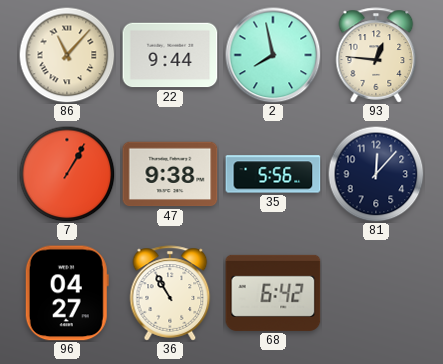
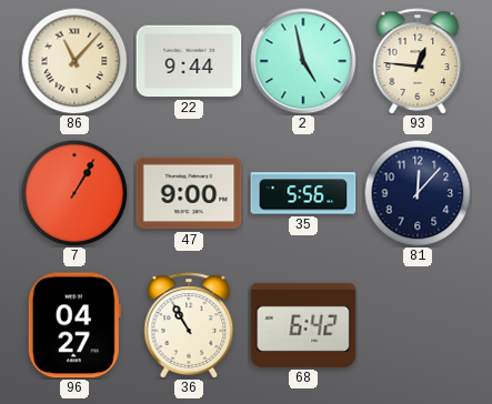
2: 7:58 -> 4:58 (303, 61)
47: 9:38 -> 9:00 (189, 193)
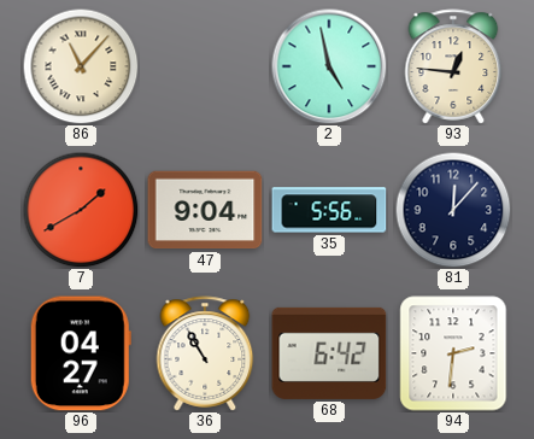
22: 9:44 -> none (189, 61)
7: 1:05 -> 1:40 (81, 210)
47: 9:00 -> 9:04 (205, 210)
94: none -> 2:31 (453, 353)
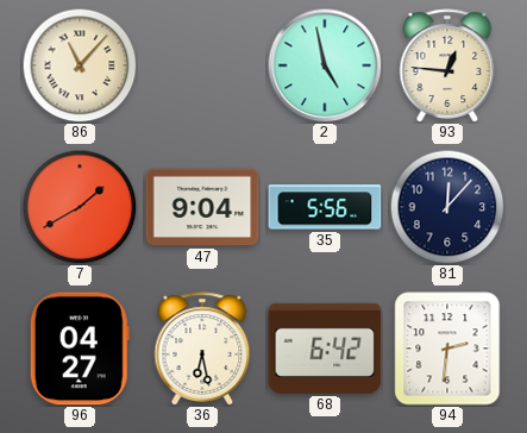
36: 10:55 -> 6:28 (202, 349)
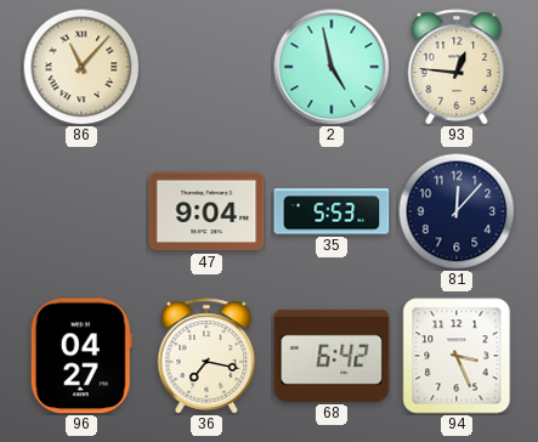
7: 1:40 -> none (80, 207)
35: 5:56 -> 5:53 (332, 211)
36: 6:28 -> 7:17 (206, 356)
94: 2:31 -> 3:26 (457, 356)
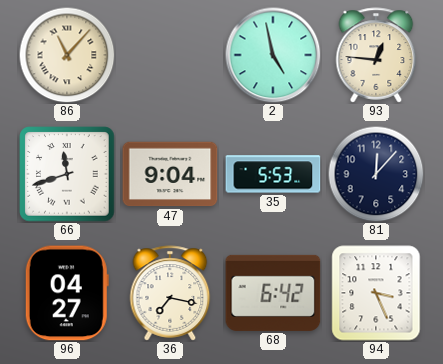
66: none -> 11:42 (67, 174)
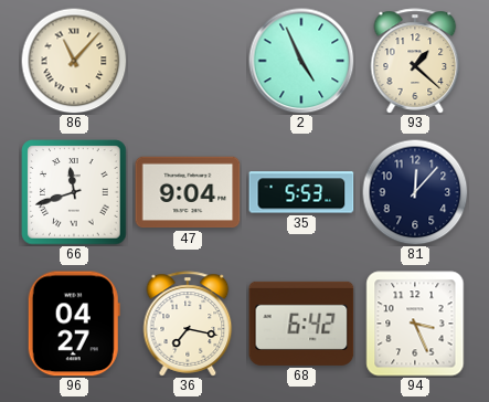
2: 4:58 -> 4:56 (301, 61)
93: 12:46 -> 1:22 (415, 61)
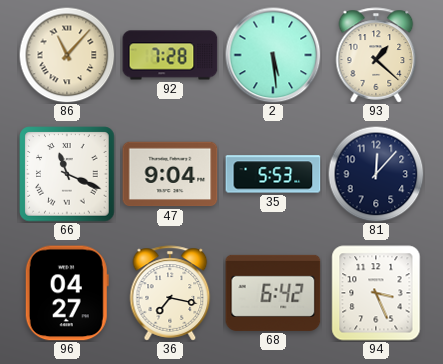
92: none -> 7:28 (170, 55)
2: 4:56 -> 5:29 (273, 55)
66: 11:42 -> 11:19 (67, 174)
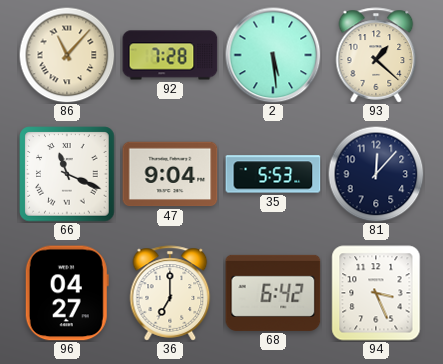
36: 7:17 -> 7:00 (170, 293)
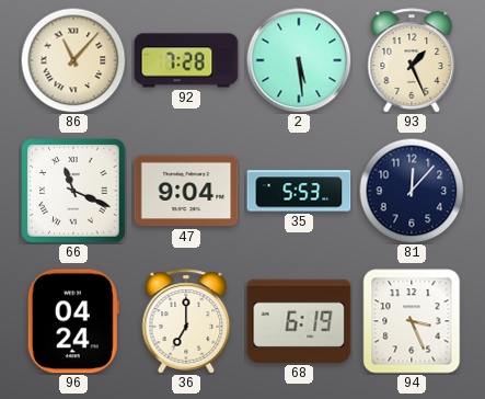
93: 1:22 -> 1:26 (412, 60)
96: 04:27 -> 04:24 (73, 321)
68: 6:42 -> 6:19 (299, 321)
